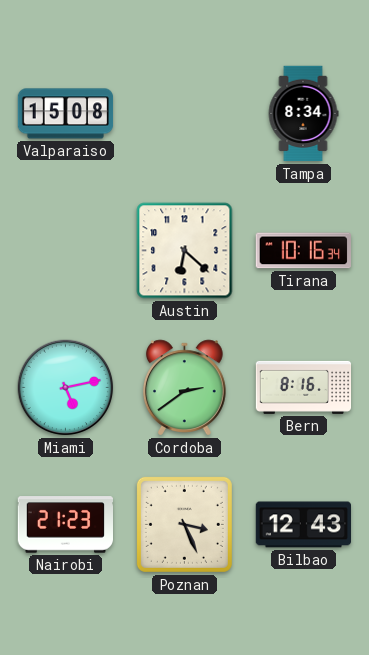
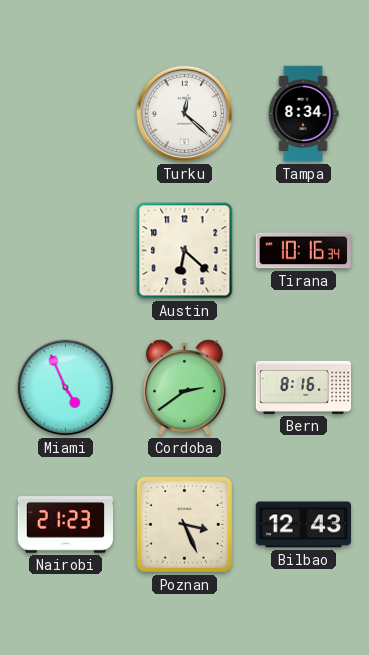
Valparaiso: 15:08 -> none (66, 114)
Turku: none -> 12:22 (185, 114)
Miami: 5:13 -> 4:56 (66, 388)
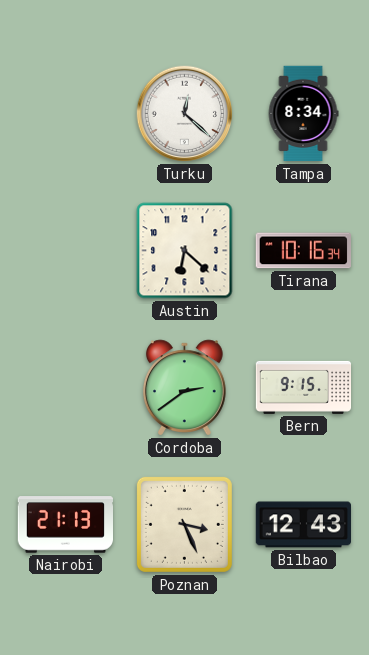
Miami: 4:56 -> none (66, 388)
Bern: 8:16 -> 9:15 (304, 387)
Nairobi: 21:23 -> 21:13 (65, 525)
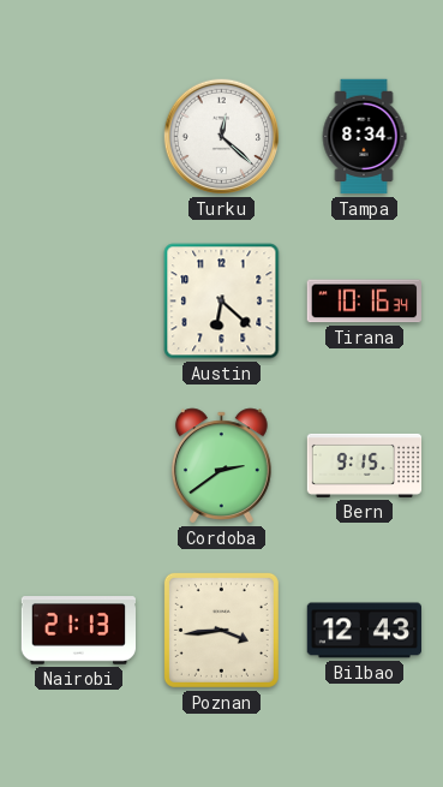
Poznan: 3:26 -> 3:44 (221, 630)
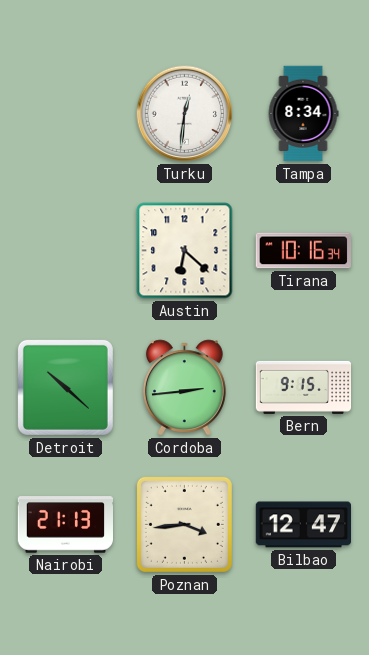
Turku: 12:22 -> 12:31 (185, 114)
Detroit: none -> 10:22 (65, 387)
Cordoba: 2:39 -> 2:44 (184, 388)
Bilbao: 12:43 -> 12:47 (303, 525)
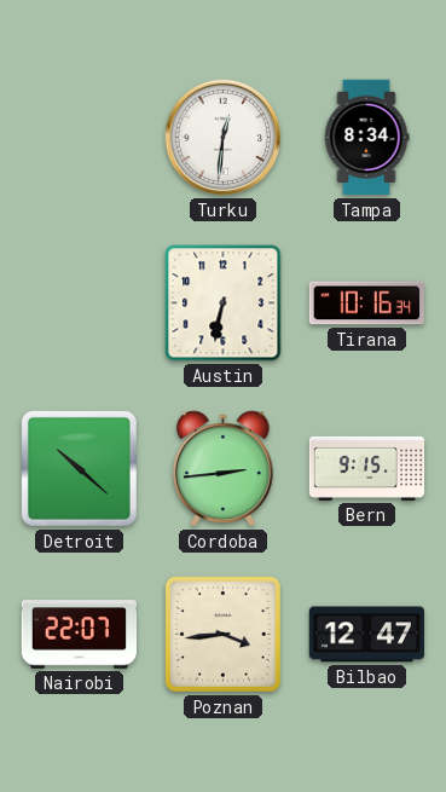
Austin: 6:22 -> 6:32 (224, 303)
Nairobi: 21:13 -> 22:07 (79, 635)
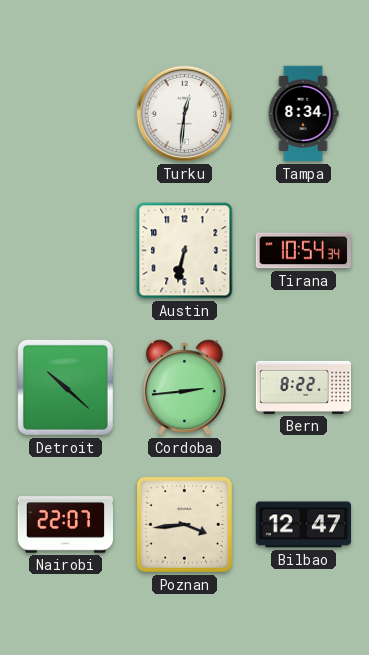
Tirana: 10:16 -> 10:54 (303, 251)
Bern: 9:15 -> 8:22 (304, 387)
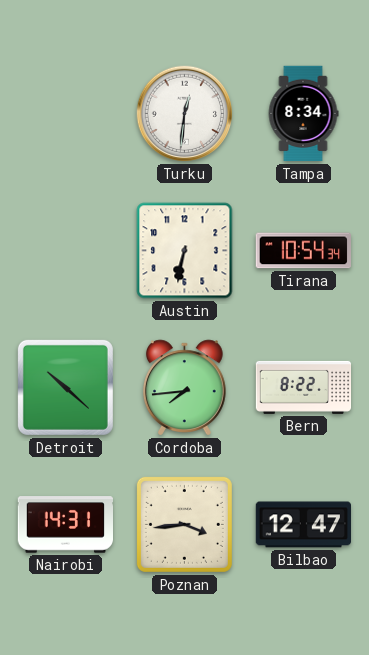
Cordoba: 2:44 -> 7:44 (184, 388)
Nairobi: 22:07 -> 14:31 (65, 525)
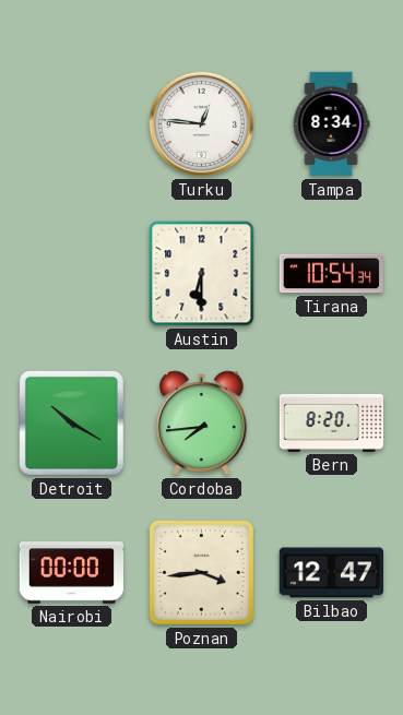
Turku: 12:31 -> 12:46 (202, 124)
Austin: 6:32 -> 6:30 (202, 274)
Detroit: 10:22 -> 10:20 (71, 422)
Bern: 8:22 -> 8:20 (332, 422)
Nairobi: 14:31 -> 00:00 (71, 573)
